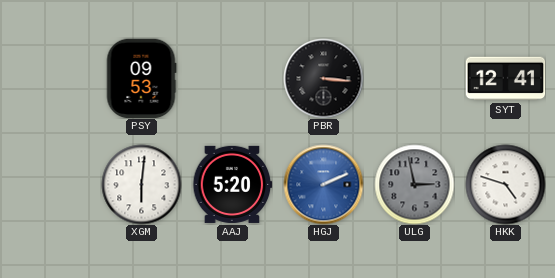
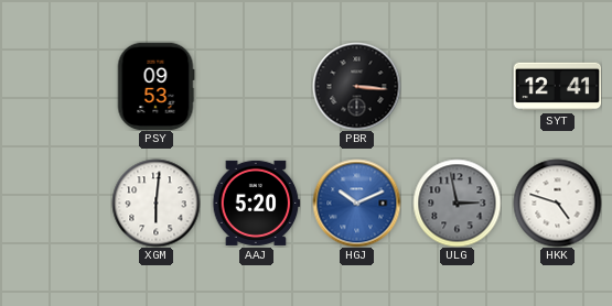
HGJ: 2:11 -> 10:11 (356, 203)
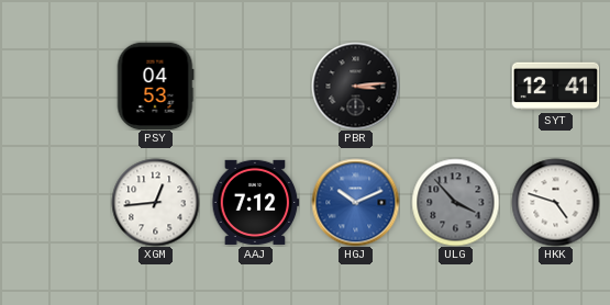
PSY: 09:53 -> 04:53 (155, 86)
PBR: 3:16 -> 3:14 (355, 86)
XGM: 6:01 -> 12:44 (155, 202)
AAJ: 5:20 -> 7:12 (255, 202)
ULG: 2:58 -> 3:53 (455, 202)
